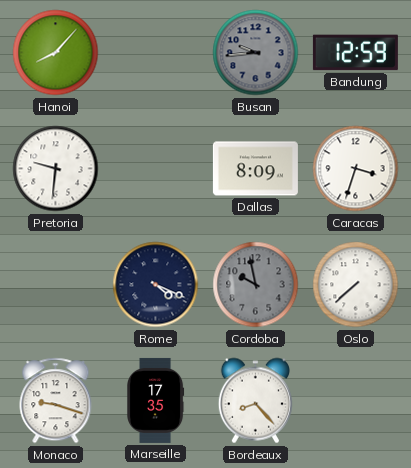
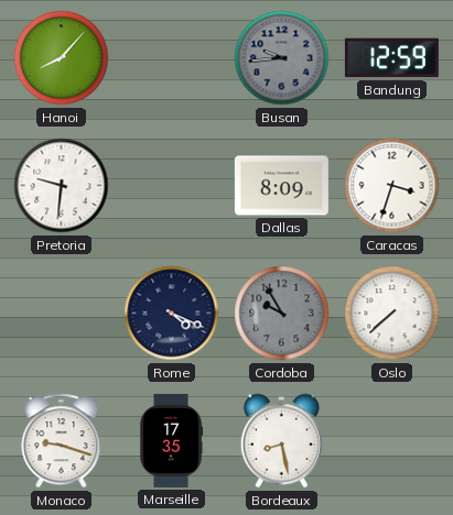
Cordoba: 9:58 -> 9:55 (282, 314)
Bordeaux: 8:23 -> 8:28 (281, 441)
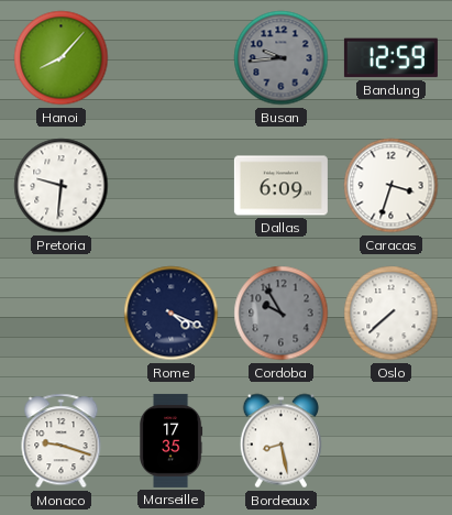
Dallas: 8:09 -> 6:09 (280, 186)
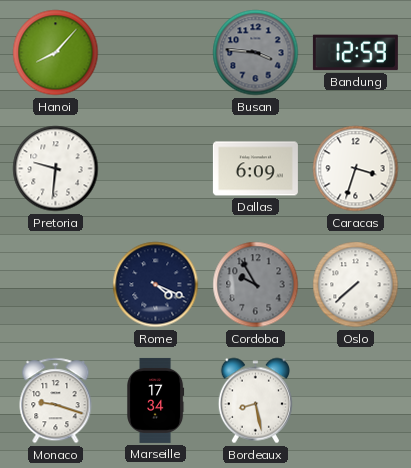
Busan: 9:44 -> 3:46 (256, 53)
Marseille: 17:35 -> 17:34 (156, 400)
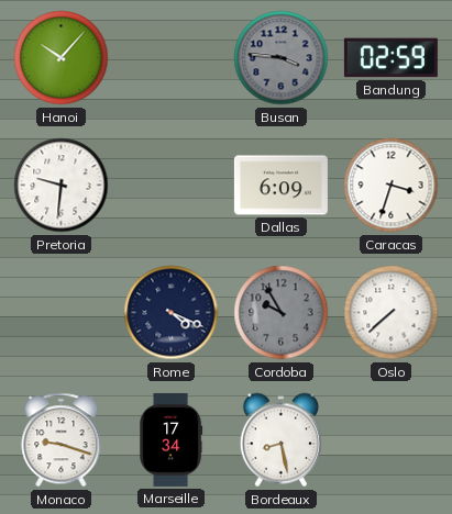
Hanoi: 8:07 -> 10:07 (62, 58)
Bandung: 12:59 -> 02:59 (390, 58)
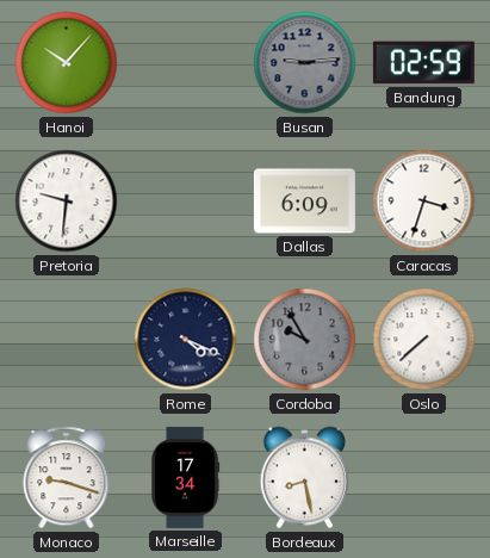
Busan: 3:46 -> 9:14 (305, 63)
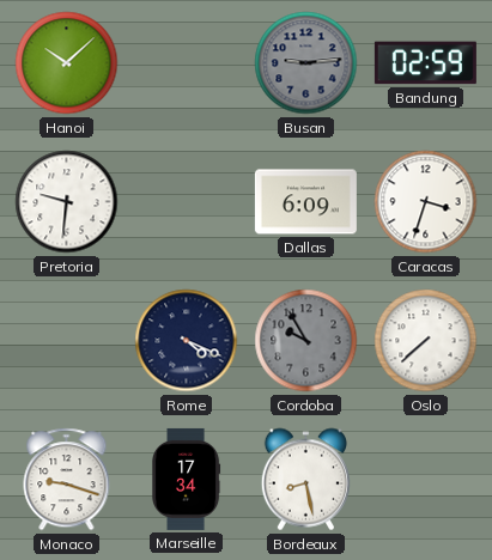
Hanoi: 10:07 -> 10:08 (67, 63)
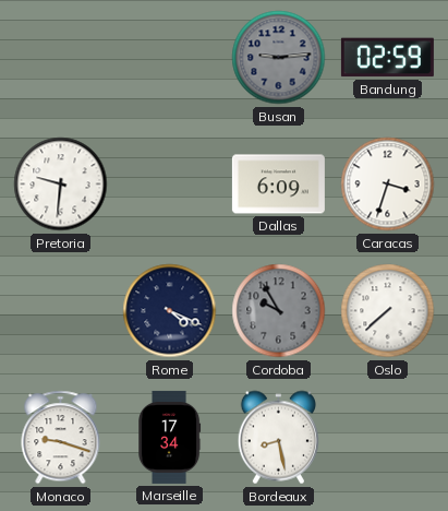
Hanoi: 10:08 -> none (67, 63)
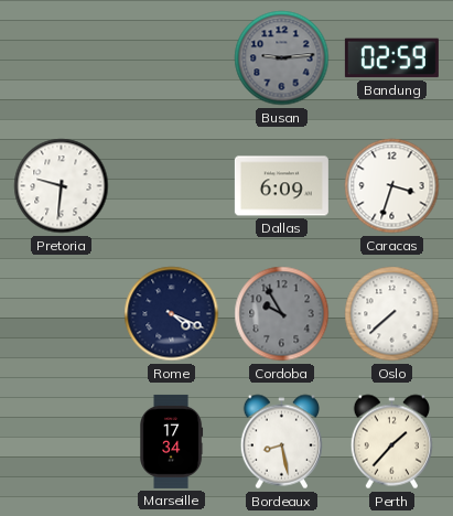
Monaco: 9:18 -> none (61, 438)
Perth: none -> 1:37 (391, 442)
